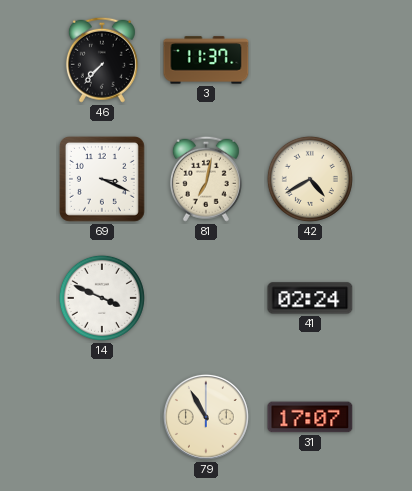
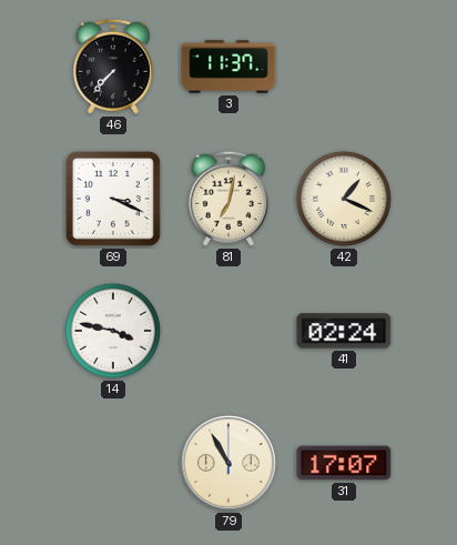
42: 4:40 -> 1:19 (344, 199)
14: 3:49 -> 3:47 (113, 331)
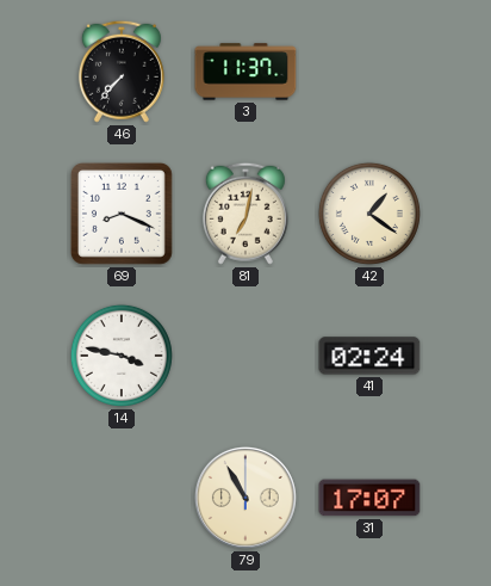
69: 3:19 -> 8:19 (122, 214)
42: 1:19 -> 1:21 (369, 214)
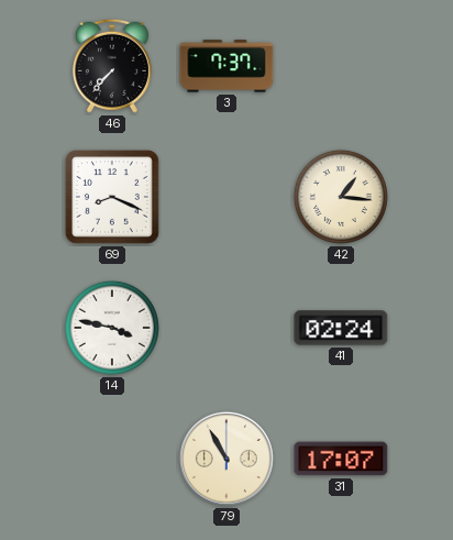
3: 11:37 -> 7:37 (226, 66)
81: 7:02 -> none (245, 214)
42: 1:21 -> 1:16 (341, 197)
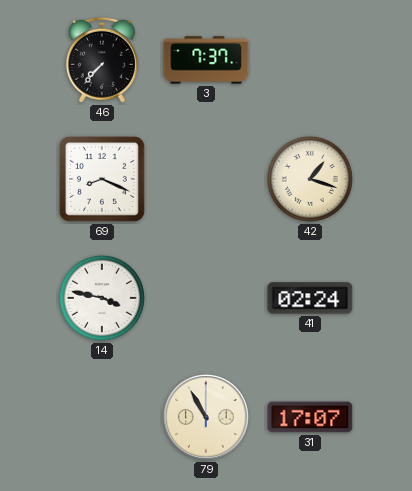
42: 1:16 -> 1:18 (310, 179)
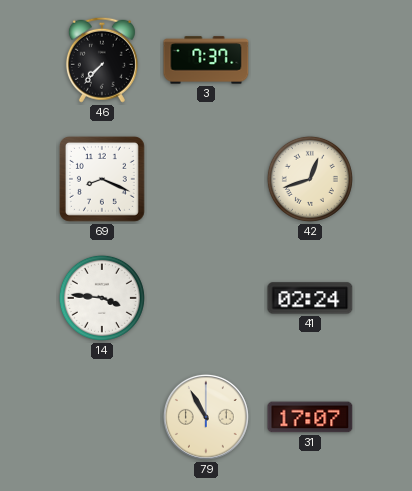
42: 1:18 -> 12:42 (310, 179)
14: 3:47 -> 3:46 (102, 298)
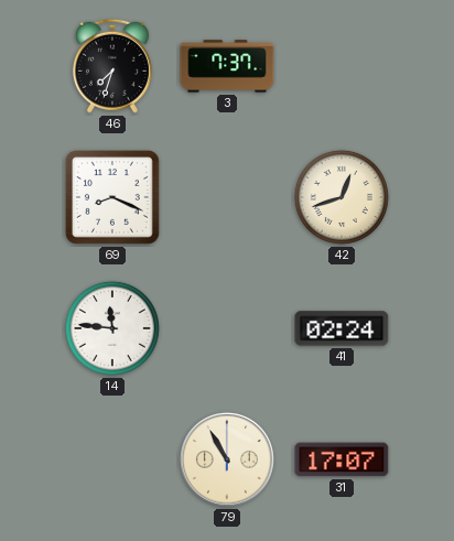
46: 7:37 -> 7:33 (112, 66)
14: 3:46 -> 11:46 (112, 328)
